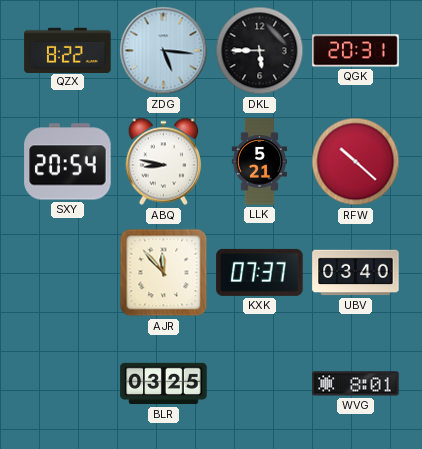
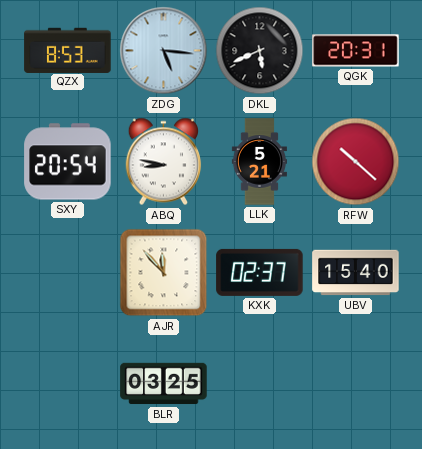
QZX: 8:22 -> 8:53 (68, 50)
DKL: 5:45 -> 5:41 (260, 51)
KXK: 07:37 -> 02:37 (260, 272)
UBV: 03:40 -> 15:40 (356, 273)
WVG: 8:01 -> none (356, 384)
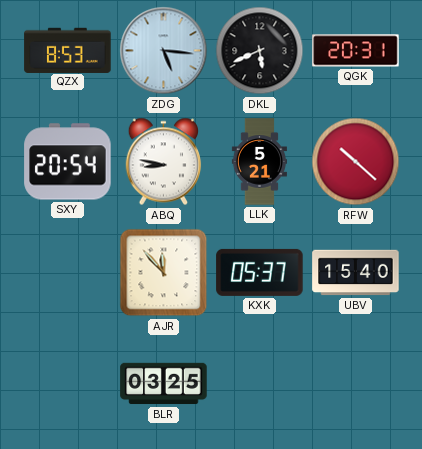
KXK: 02:37 -> 05:37 (260, 272)
